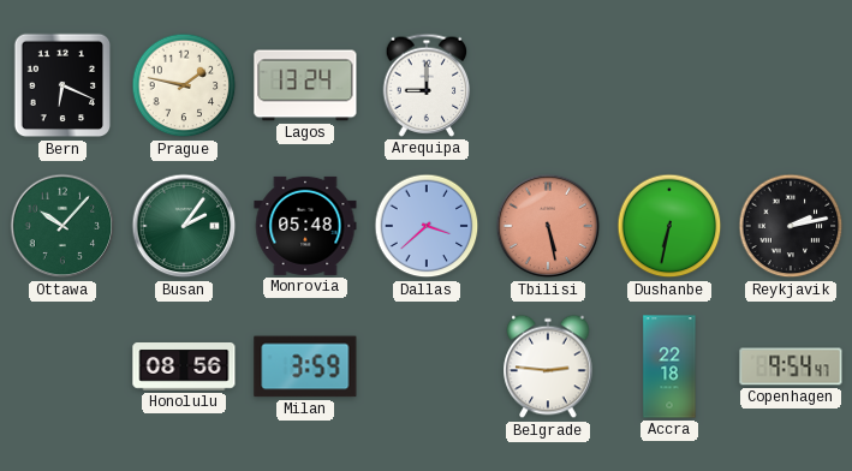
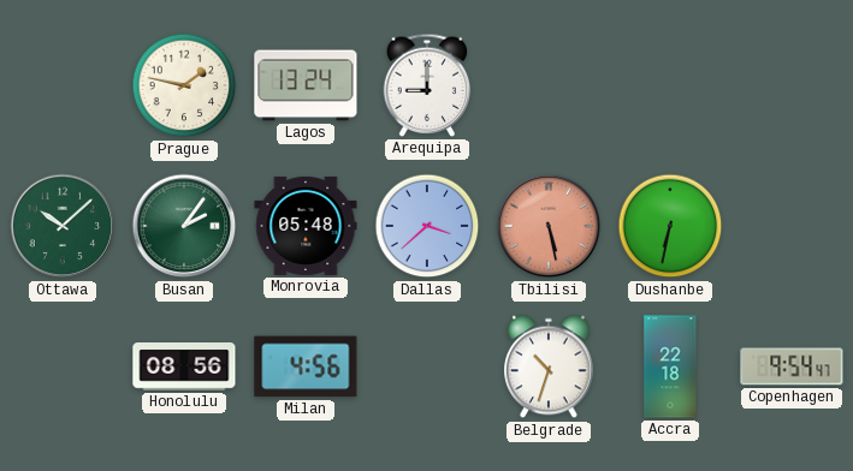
Bern: 6:19 -> none (62, 85)
Ottawa: 10:07 -> 10:08 (63, 226)
Reykjavik: 2:13 -> none (791, 226)
Milan: 3:59 -> 4:56 (306, 366)
Belgrade: 2:46 -> 10:33 (549, 366)
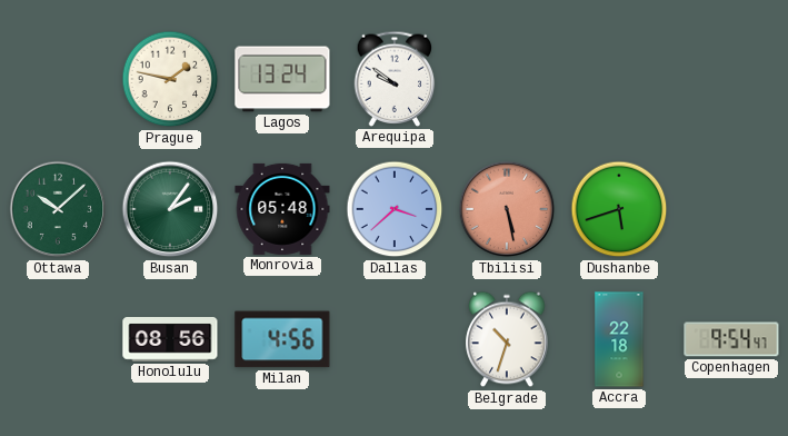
Arequipa: 9:00 -> 9:51 (395, 79)
Dushanbe: 6:32 -> 5:42 (619, 209)
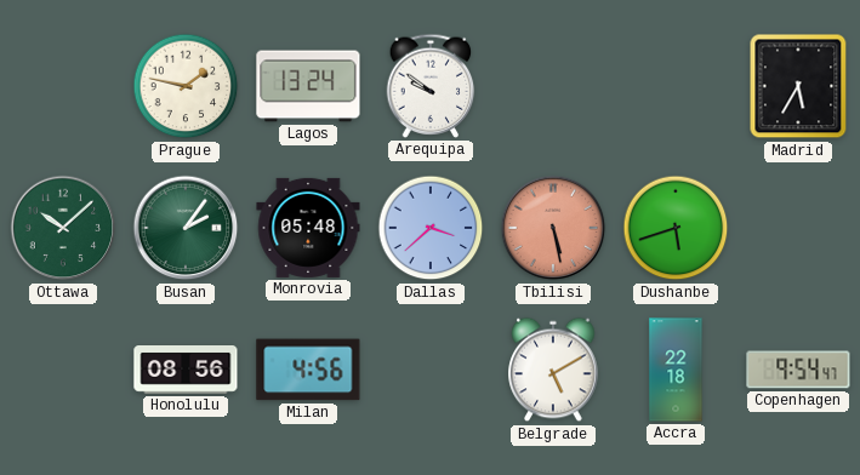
Madrid: none -> 5:35 (798, 86)
Belgrade: 10:33 -> 5:10 (553, 370)
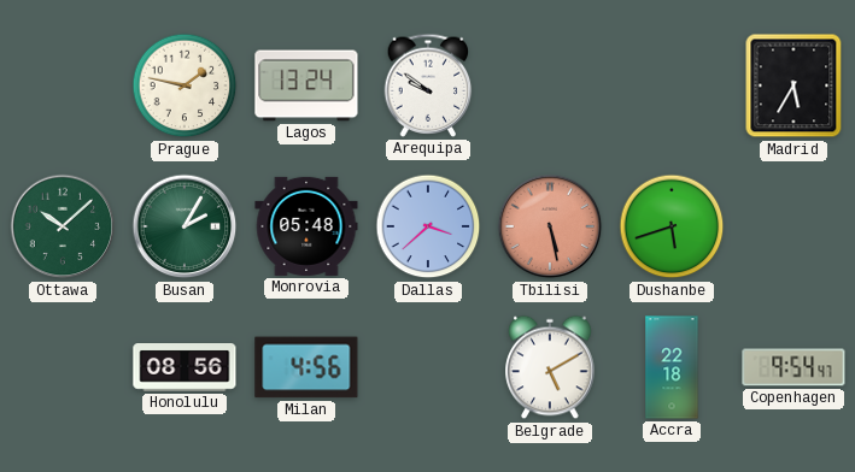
Busan: 2:06 -> 2:05 (185, 226)
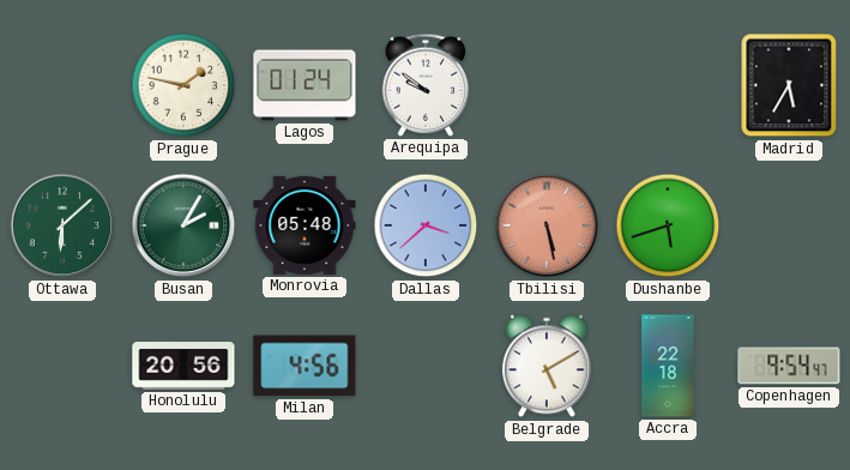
Lagos: 13:24 -> 01:24 (305, 85)
Ottawa: 10:08 -> 6:08 (62, 225)
Honolulu: 08:56 -> 20:56 (183, 367)
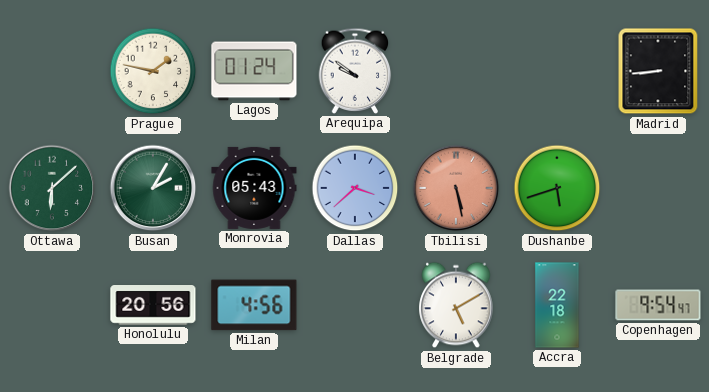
Madrid: 5:35 -> 8:44 (658, 71)
Monrovia: 05:48 -> 05:43 (254, 188)
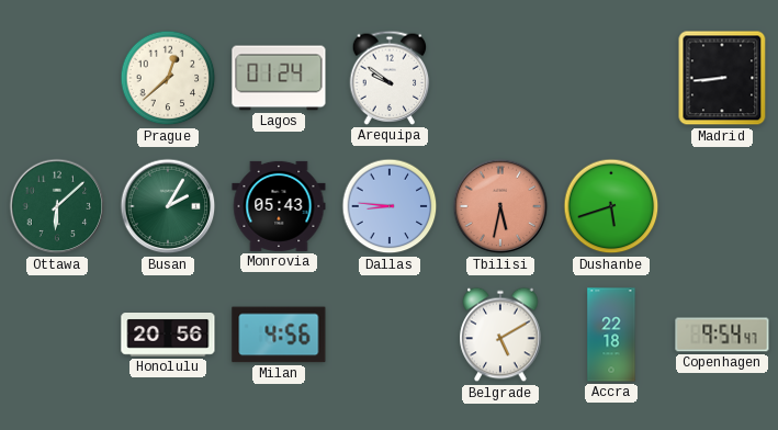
Prague: 1:47 -> 12:38 (168, 78)
Dallas: 3:38 -> 8:46 (390, 206)
Tbilisi: 5:28 -> 5:32 (500, 206)
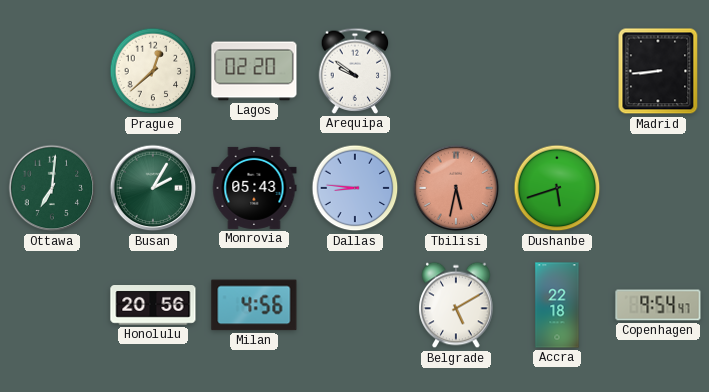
Lagos: 01:24 -> 02:20 (254, 71)
Ottawa: 6:08 -> 7:01 (52, 188)
